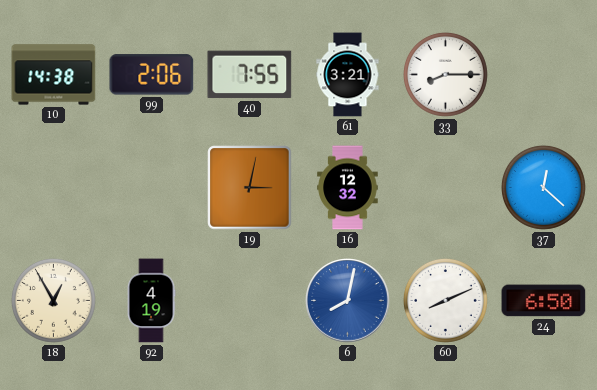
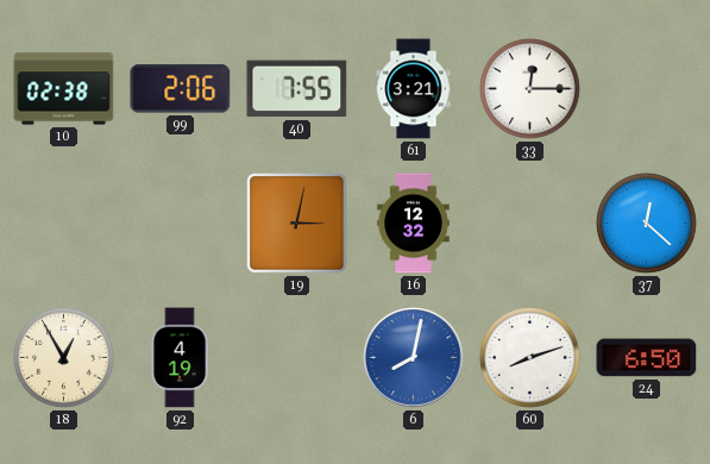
10: 14:38 -> 02:38 (64, 89)
33: 8:15 -> 12:15 (529, 88)
60: 8:11 -> 8:12 (529, 357)
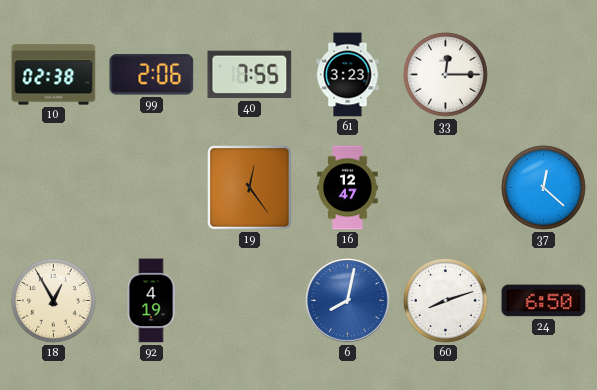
61: 3:21 -> 3:23 (348, 75)
19: 3:02 -> 12:24 (250, 188)
16: 12:32 -> 12:47 (348, 188)
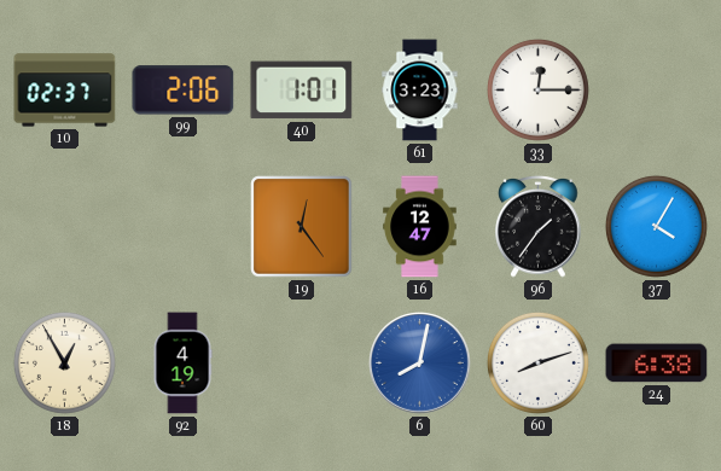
10: 02:38 -> 02:37 (65, 91)
40: 7:55 -> 1:01 (302, 91)
96: none -> 1:36 (539, 226)
37: 12:22 -> 4:05 (656, 226)
24: 6:50 -> 6:38 (657, 364)
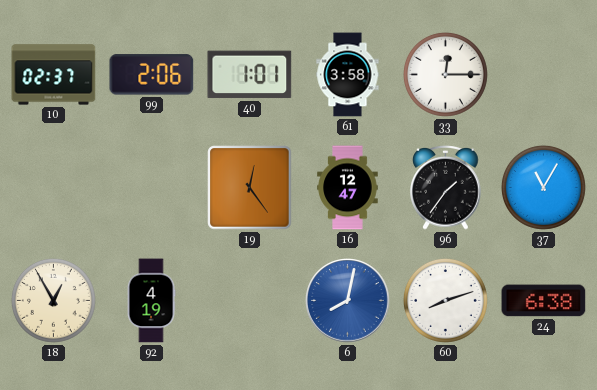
61: 3:23 -> 3:58 (348, 75)
37: 4:05 -> 11:05 (543, 187)
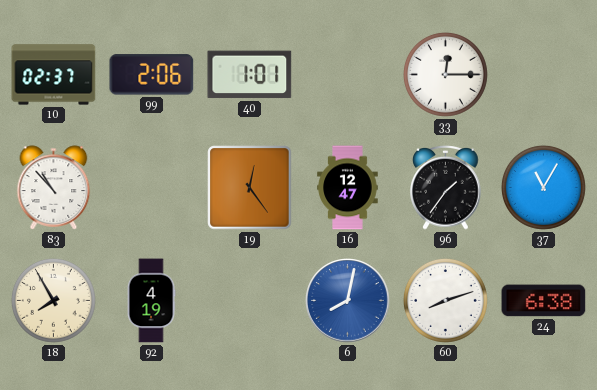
61: 3:58 -> none (348, 75)
83: none -> 10:53 (54, 188)
18: 12:55 -> 7:55 (53, 300)
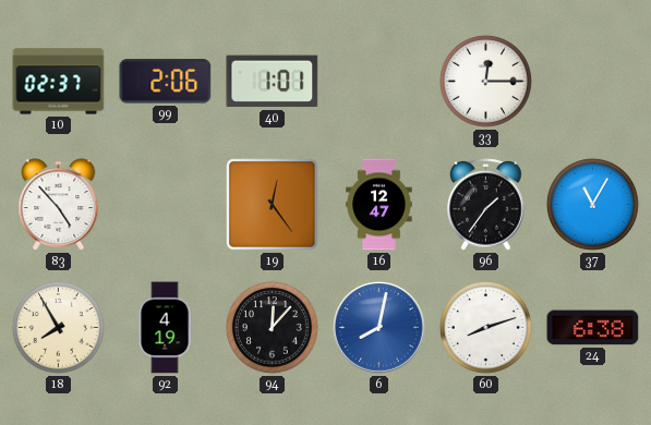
83: 10:53 -> 4:53 (59, 205)
94: none -> 12:07 (272, 327)
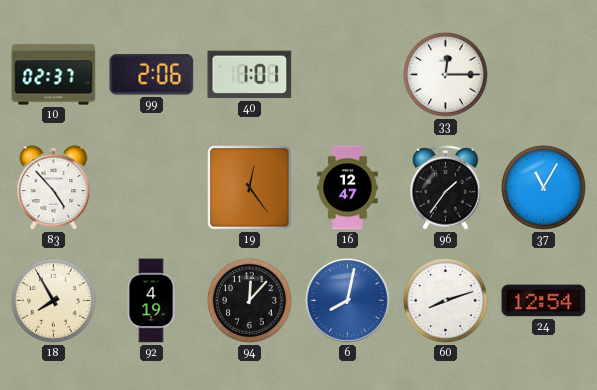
24: 6:38 -> 12:54 (544, 301)
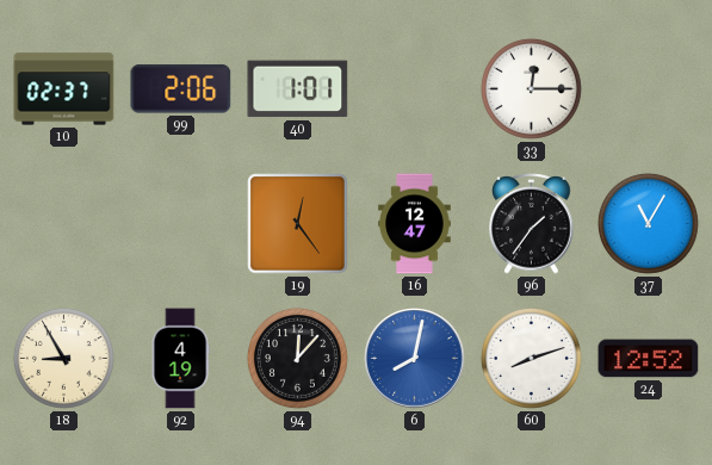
83: 4:53 -> none (54, 188)
18: 7:55 -> 8:55 (63, 358)
24: 12:54 -> 12:52 (649, 359)
